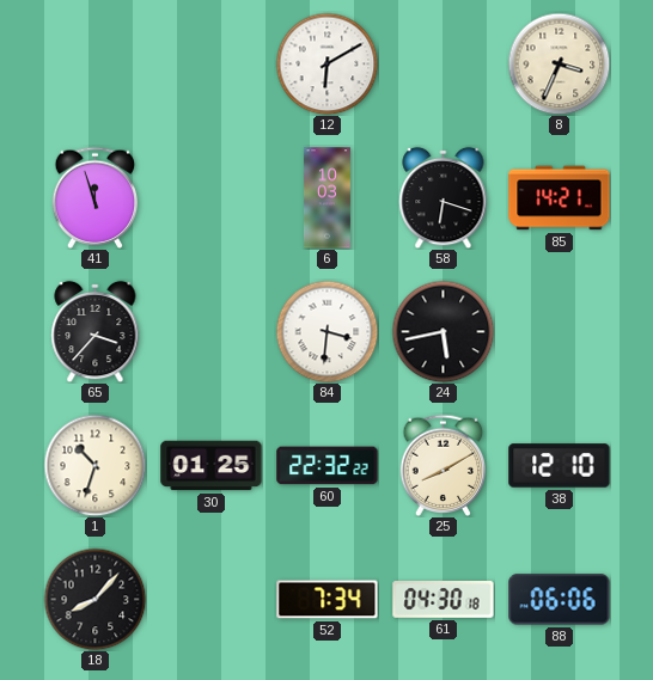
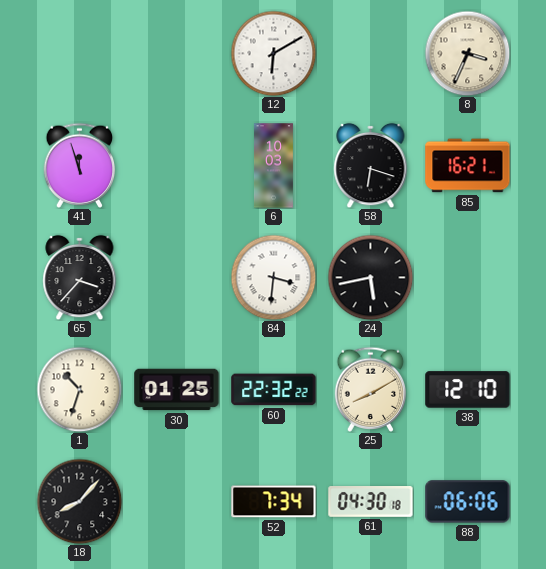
85: 14:21 -> 16:21 (468, 166)
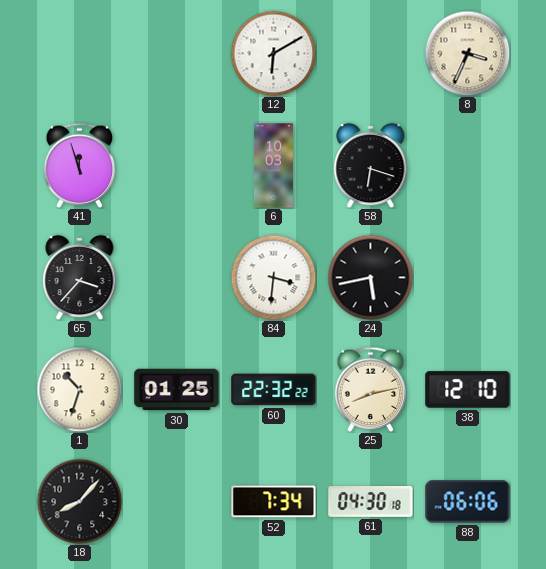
85: 16:21 -> none (468, 166)
25: 8:10 -> 8:13 (371, 389)
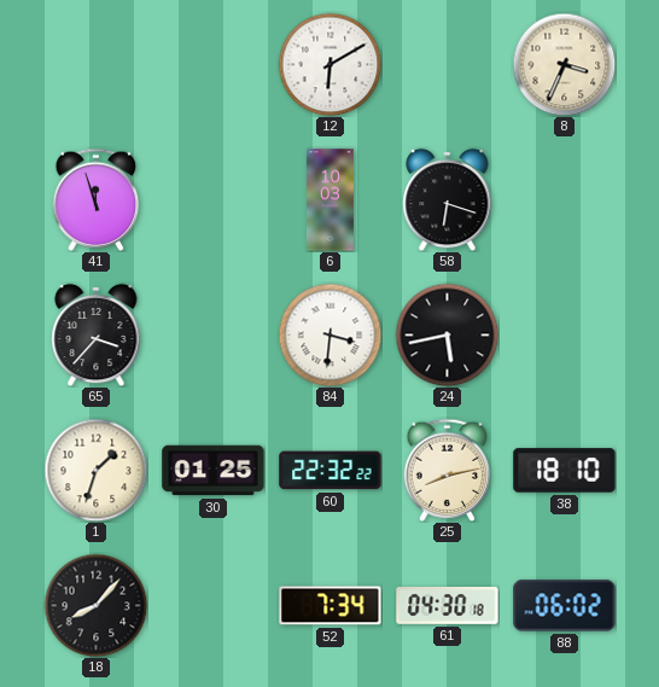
1: 10:33 -> 1:33 (95, 470)
38: 12:10 -> 18:10 (565, 471)
88: 06:06 -> 06:02 (565, 606)
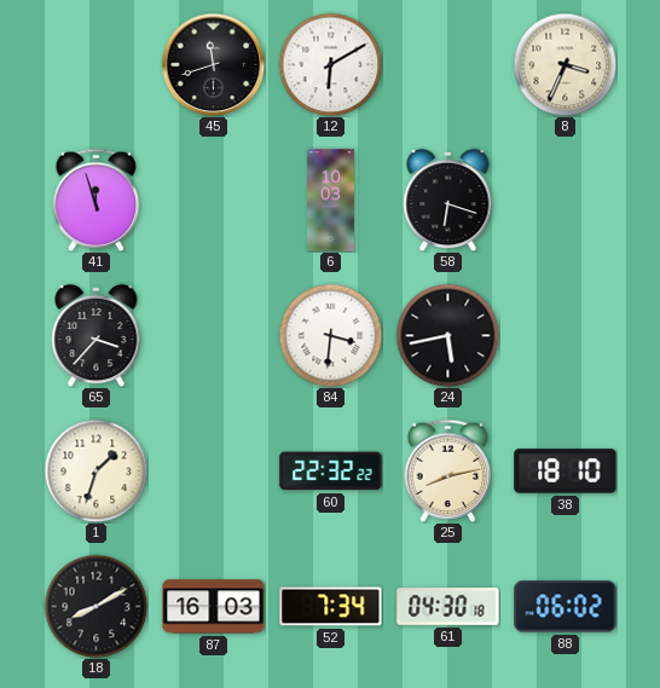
45: none -> 11:42 (213, 64)
30: 01:25 -> none (214, 471)
18: 8:07 -> 8:10 (95, 606)
87: none -> 16:03 (214, 607)
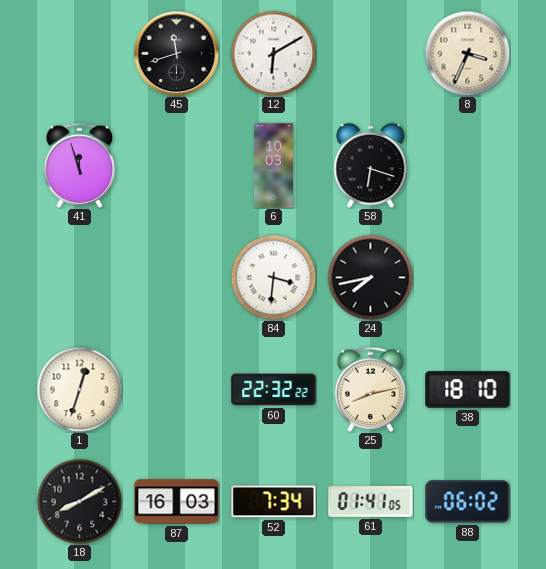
65: 3:37 -> none (97, 335)
24: 5:43 -> 7:43 (370, 277)
1: 1:33 -> 12:33 (79, 389)
61: 04:30 -> 01:41 (371, 502)
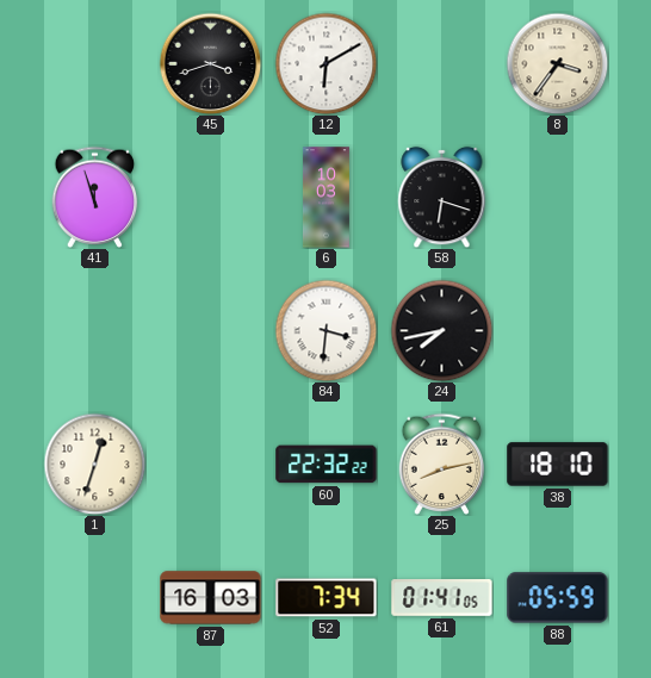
45: 11:42 -> 3:42 (210, 63)
8: 3:34 -> 3:36 (557, 63)
18: 8:10 -> none (79, 501)
88: 06:02 -> 05:59 (558, 598)
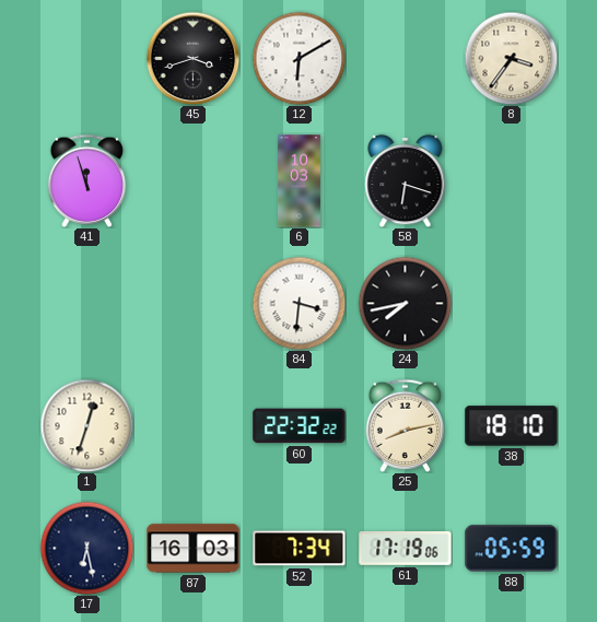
17: none -> 6:28 (86, 548)
61: 01:41 -> 17:19 (406, 549)
